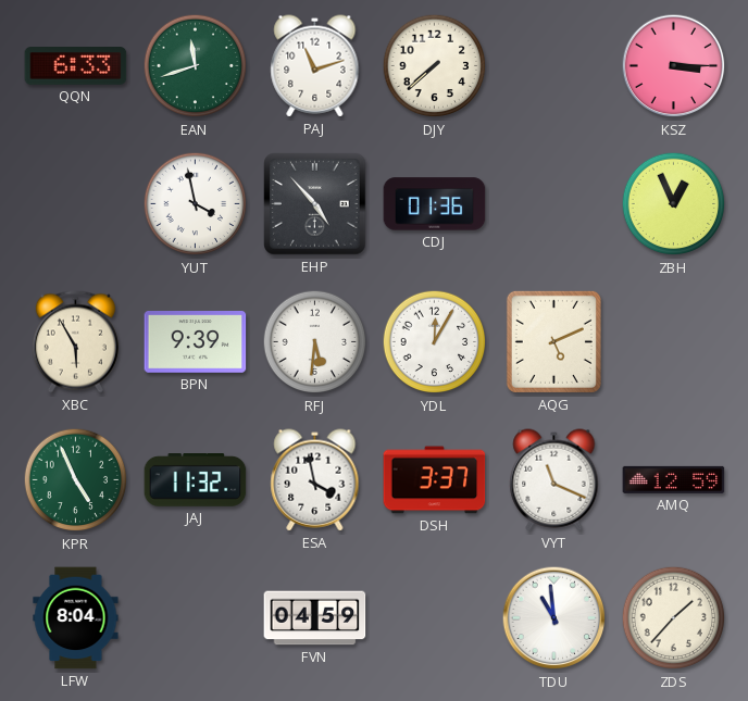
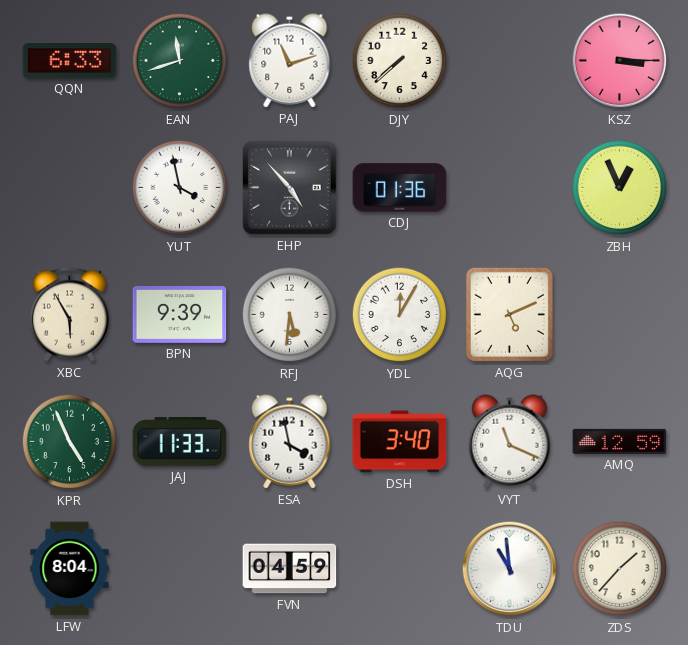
JAJ: 11:32 -> 11:33 (180, 442)
DSH: 3:37 -> 3:40 (400, 442)
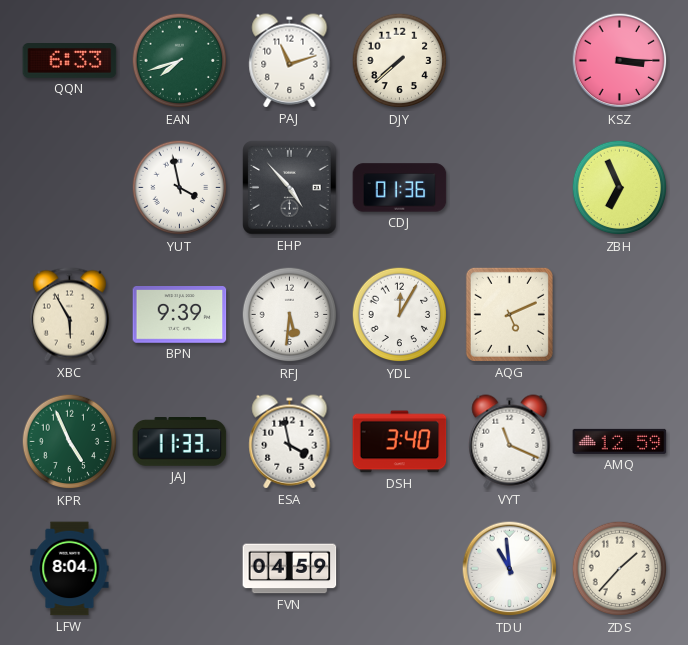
EAN: 11:42 -> 7:42 (180, 61)
ZBH: 12:56 -> 6:56 (620, 188)
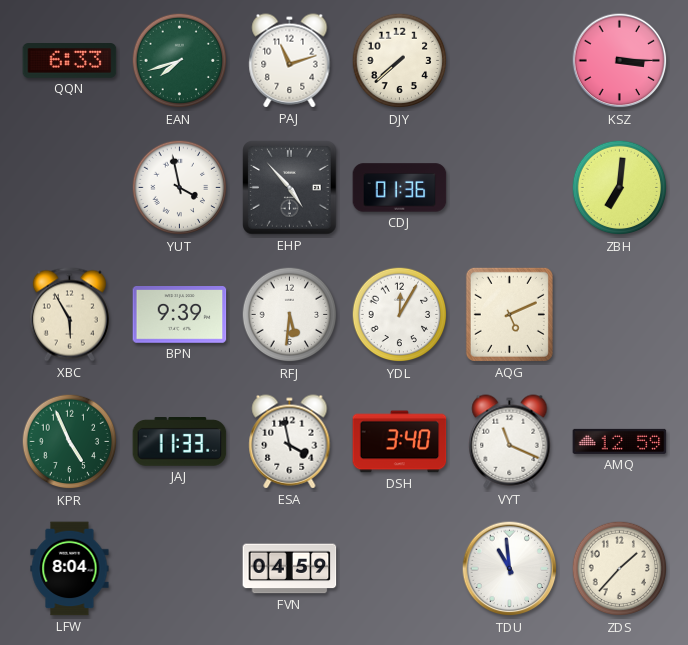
ZBH: 6:56 -> 7:01 (620, 188)
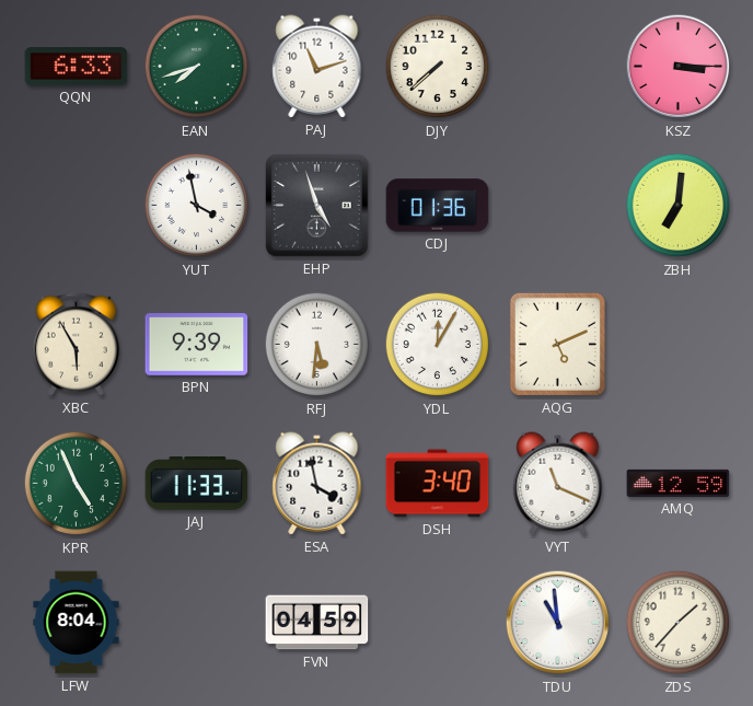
EHP: 4:53 -> 4:57 (317, 206)
